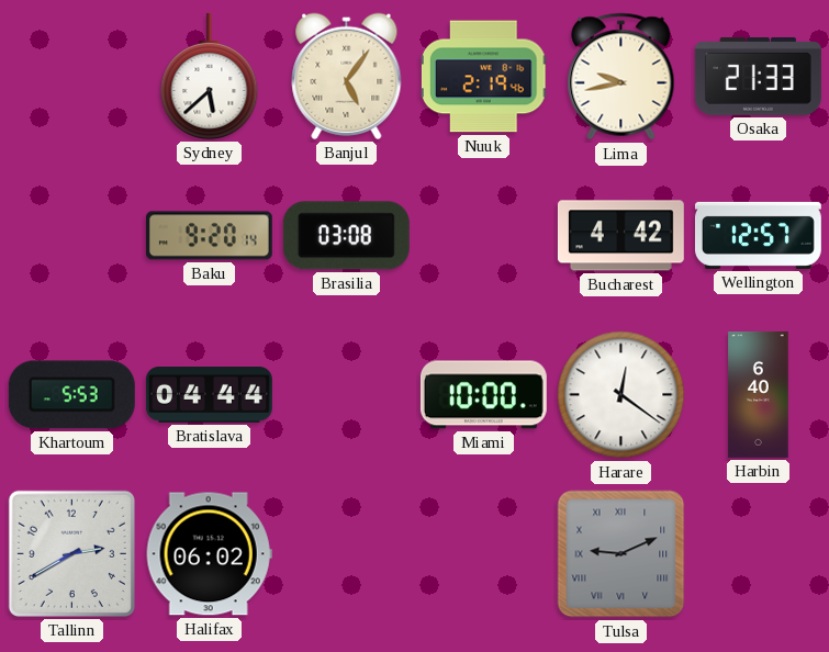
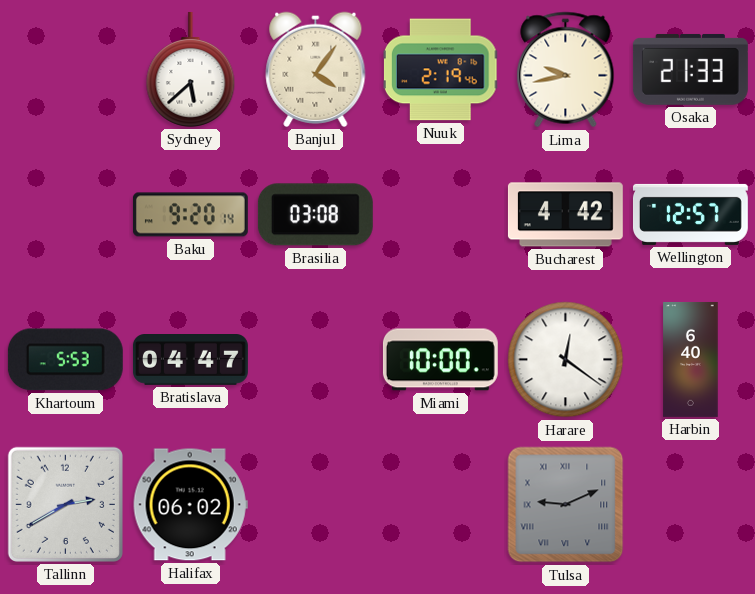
Banjul: 5:06 -> 4:06 (316, 69)
Bratislava: 04:44 -> 04:47 (190, 360)
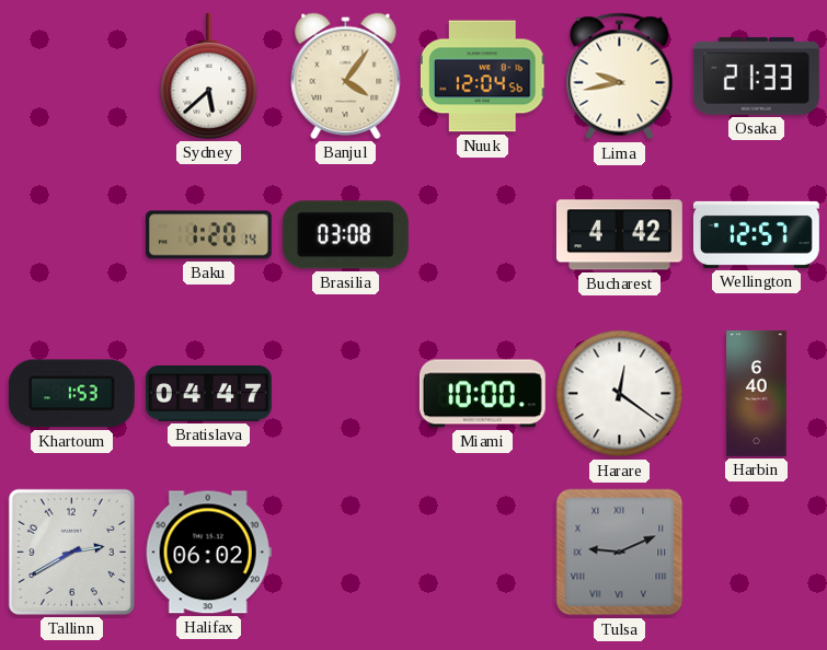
Nuuk: 2:19 -> 12:04 (483, 77)
Baku: 9:20 -> 1:20 (208, 235)
Khartoum: 5:53 -> 1:53 (71, 394)
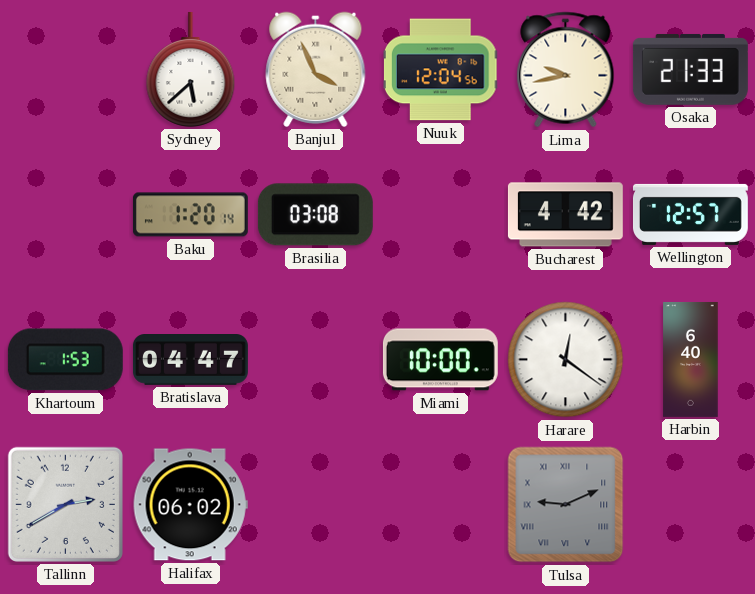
Banjul: 4:06 -> 3:56 (316, 69)
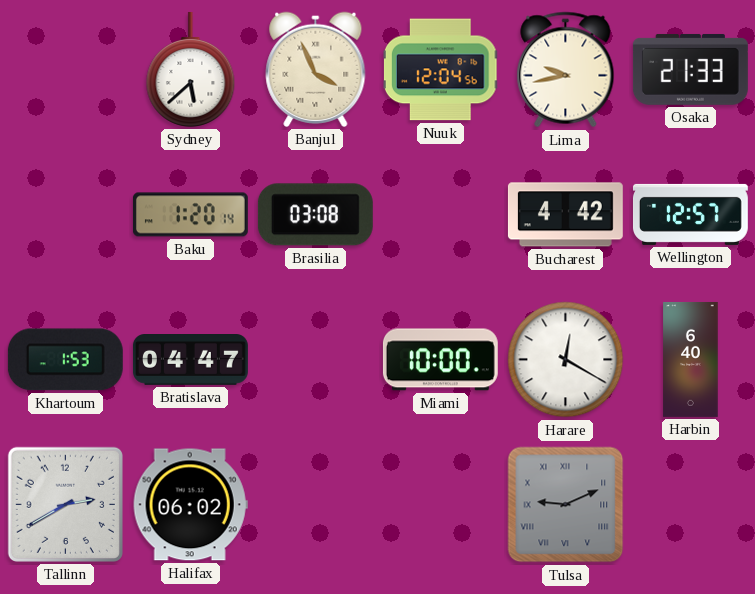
Harare: 12:21 -> 12:20 (566, 360)
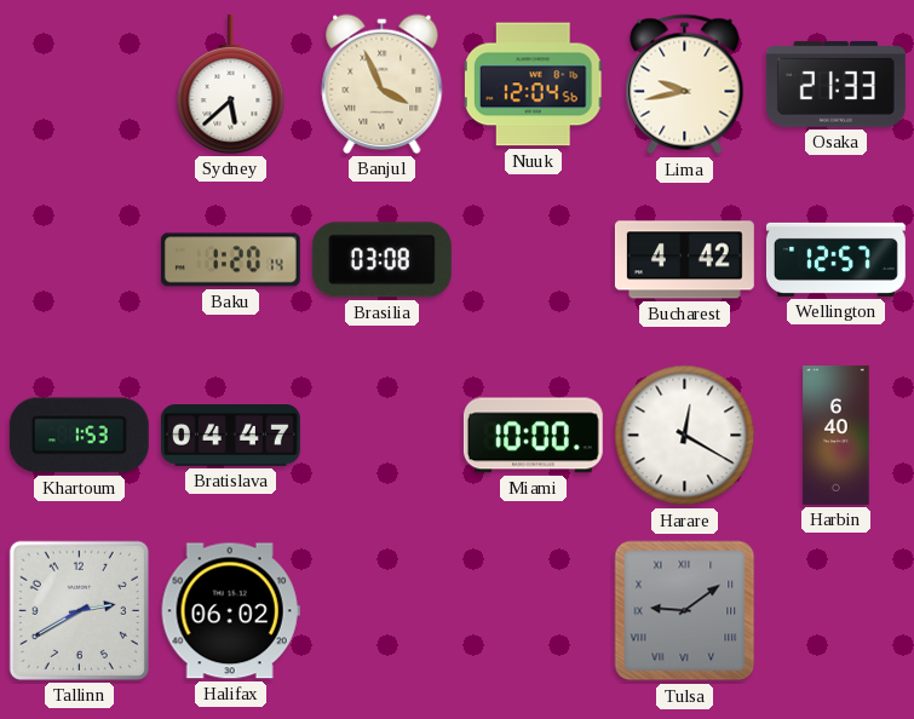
Tulsa: 9:11 -> 9:09 (685, 611)
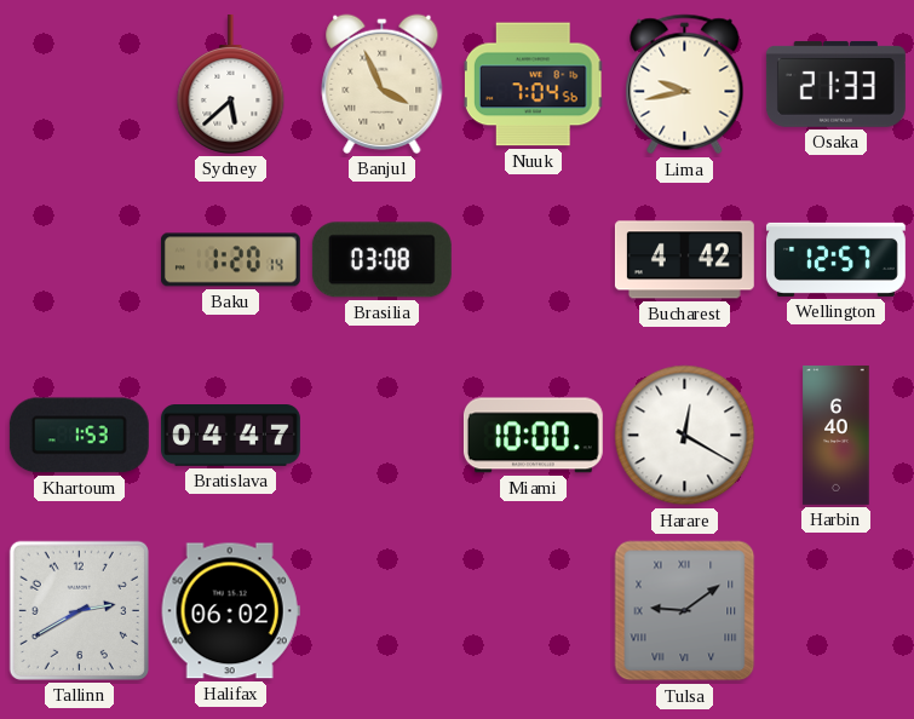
Nuuk: 12:04 -> 7:04 (534, 85)
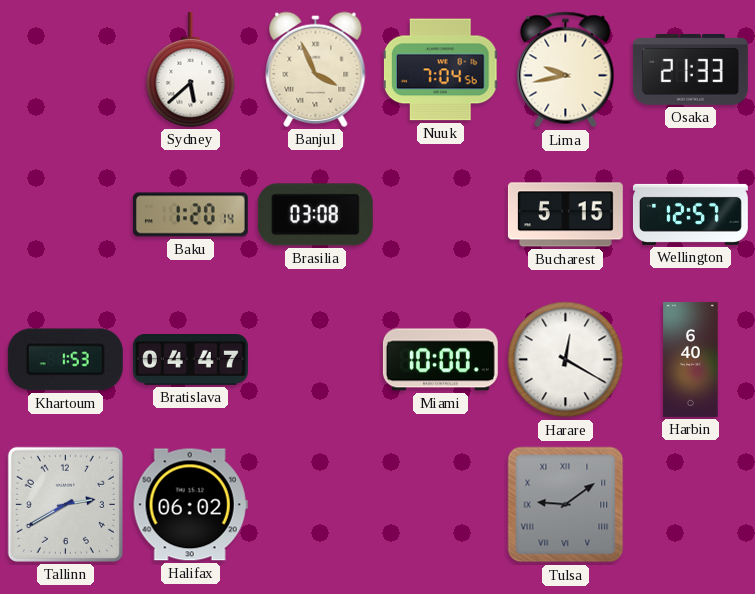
Bucharest: 4:42 -> 5:15 (565, 215)
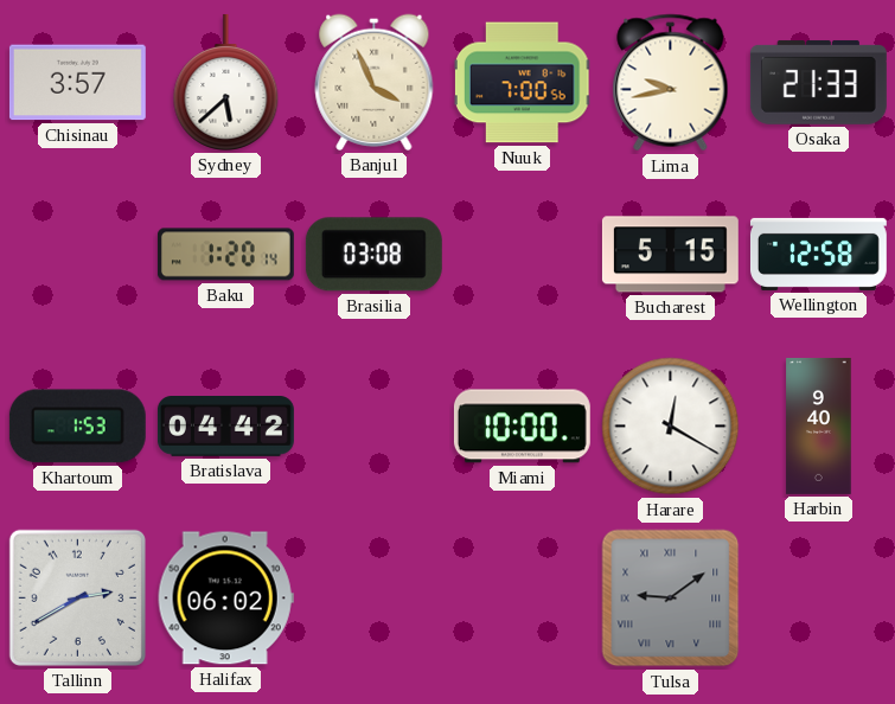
Chisinau: none -> 3:57 (77, 83)
Nuuk: 7:04 -> 7:00 (523, 83)
Wellington: 12:57 -> 12:58 (818, 254)
Bratislava: 04:47 -> 04:42 (225, 427)
Harbin: 6:40 -> 9:40 (819, 425)
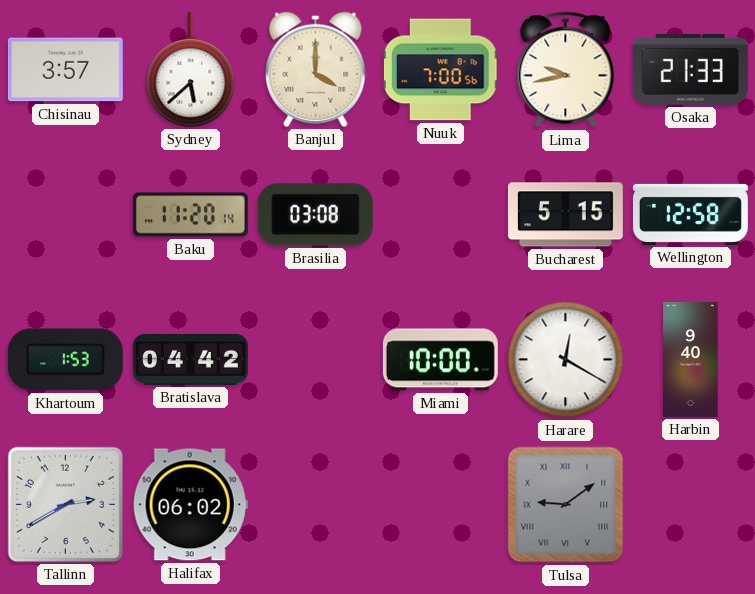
Banjul: 3:56 -> 4:00 (316, 69)
Baku: 1:20 -> 11:20 (190, 215)
